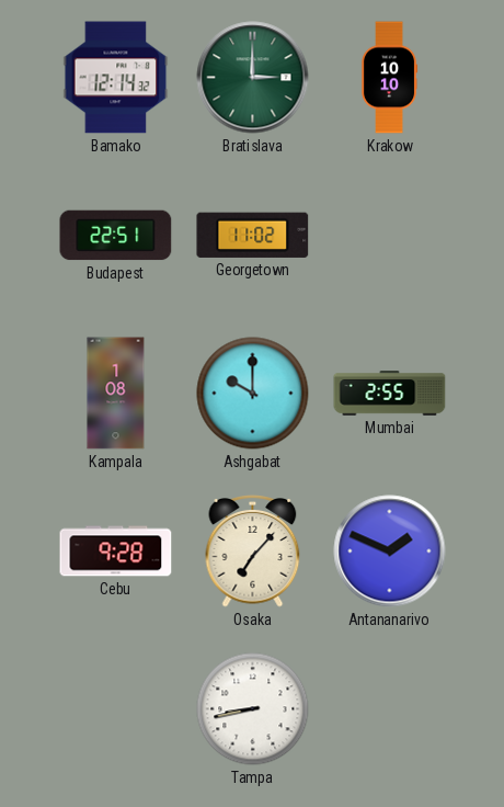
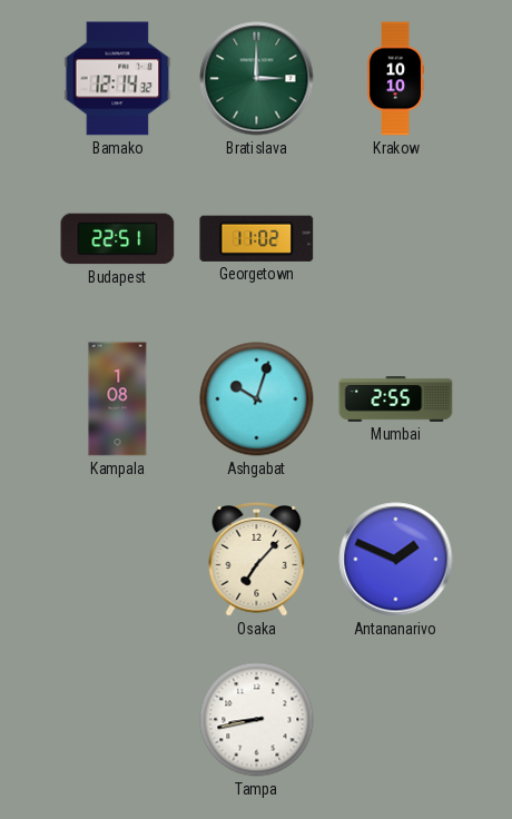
Ashgabat: 10:00 -> 10:03 (257, 399)
Cebu: 9:28 -> none (116, 552)
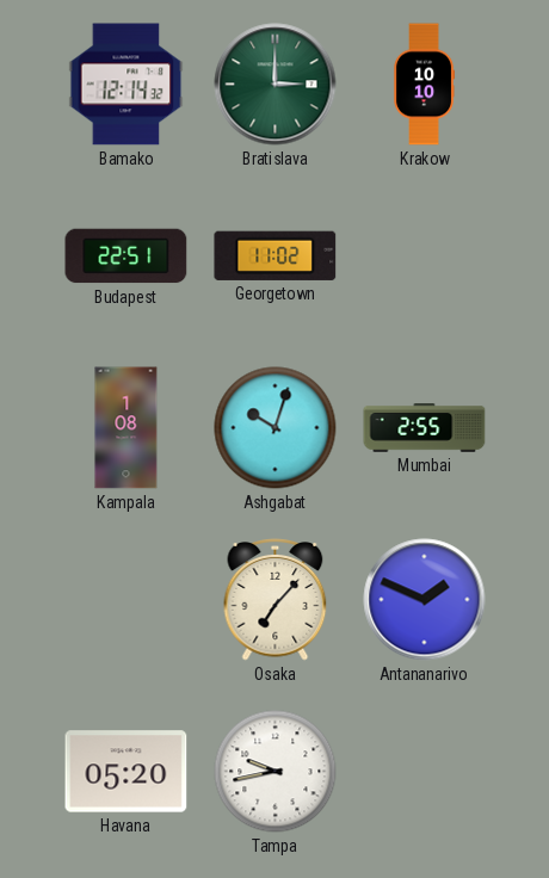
Havana: none -> 05:20 (127, 772)
Tampa: 8:43 -> 9:43 (276, 772)
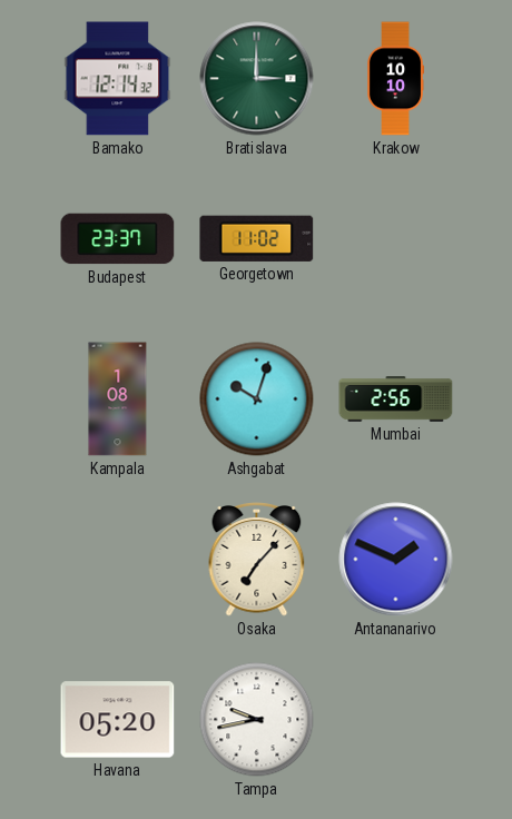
Budapest: 22:51 -> 23:37 (118, 239)
Mumbai: 2:55 -> 2:56 (396, 399)
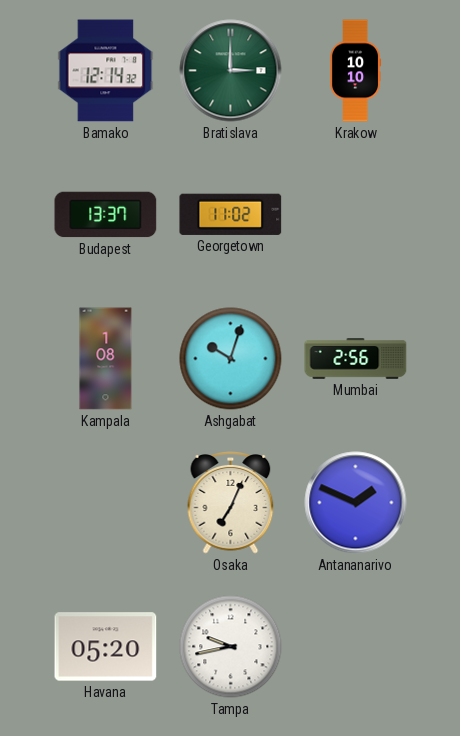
Budapest: 23:37 -> 13:37 (106, 215)
Osaka: 7:07 -> 7:04 (231, 503)
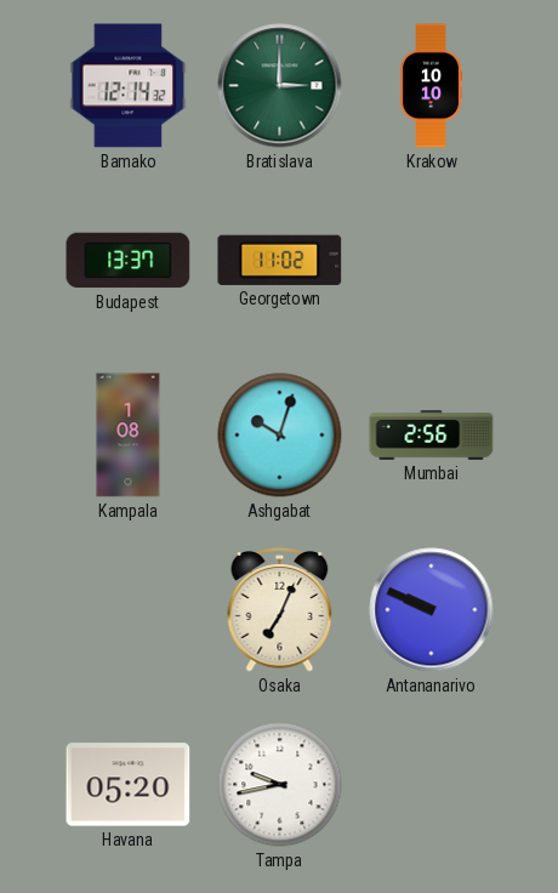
Antananarivo: 1:49 -> 9:49 (432, 610)
